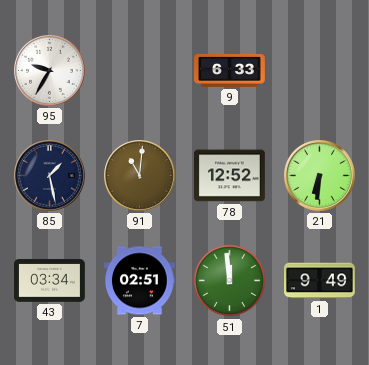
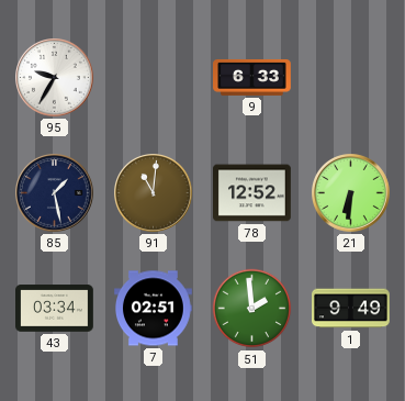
51: 11:59 -> 1:59 (252, 309)
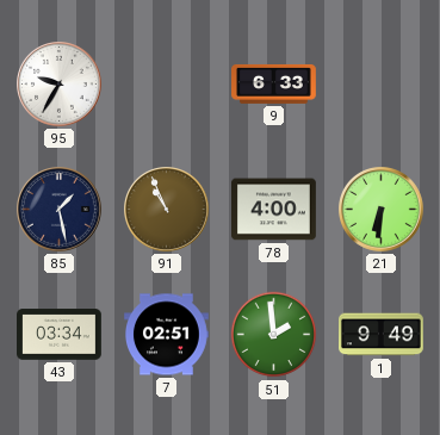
91: 11:01 -> 10:56 (167, 210)
78: 12:52 -> 4:00 (274, 210)
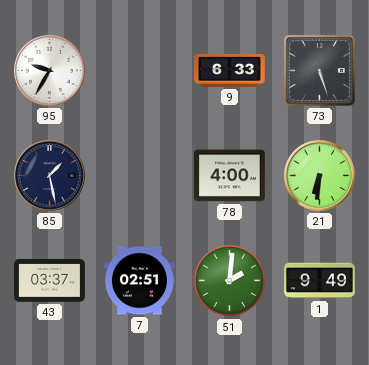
73: none -> 5:27 (319, 70)
91: 10:56 -> none (167, 210)
43: 03:34 -> 03:37 (50, 281)
51: 1:59 -> 2:01 (230, 281)
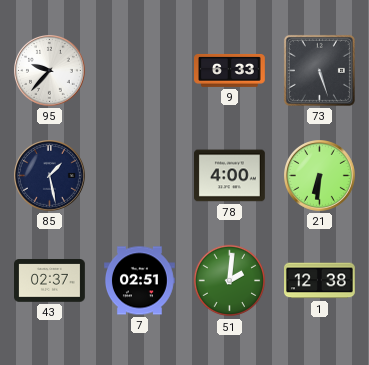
95: 9:35 -> 9:37 (50, 71)
43: 03:37 -> 02:37 (50, 281)
1: 9:49 -> 12:38 (320, 281)
